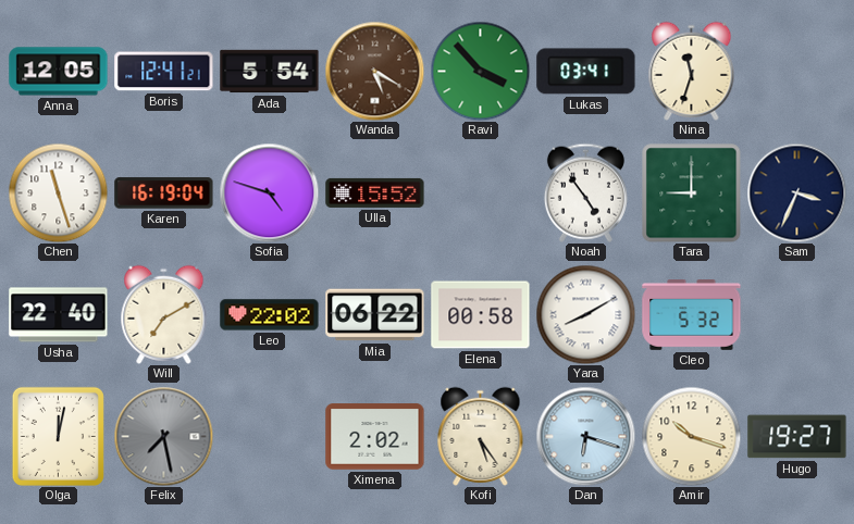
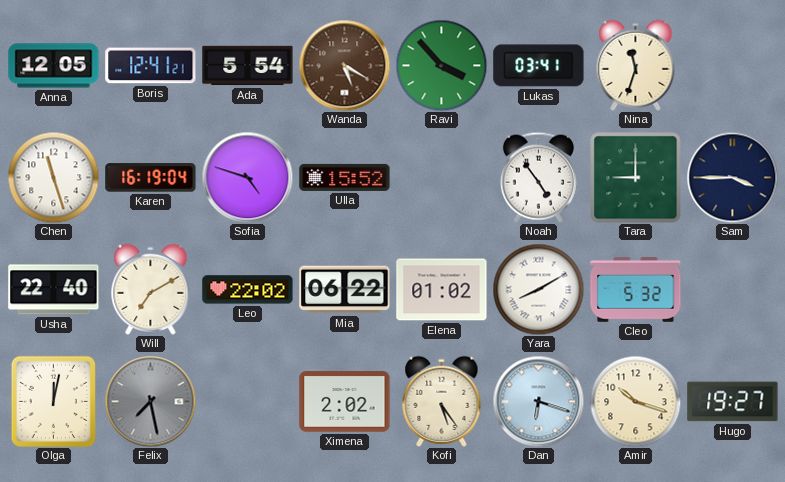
Sam: 3:34 -> 3:45 (732, 177)
Elena: 00:58 -> 01:02 (442, 290)
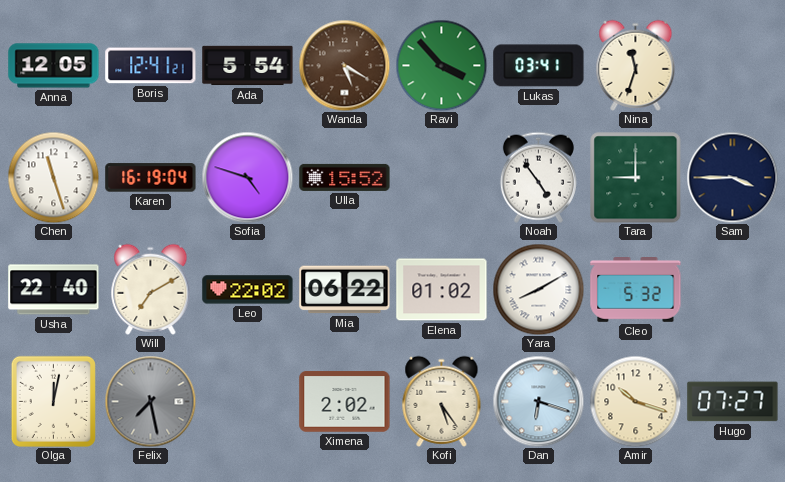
Hugo: 19:27 -> 07:27 (733, 402)
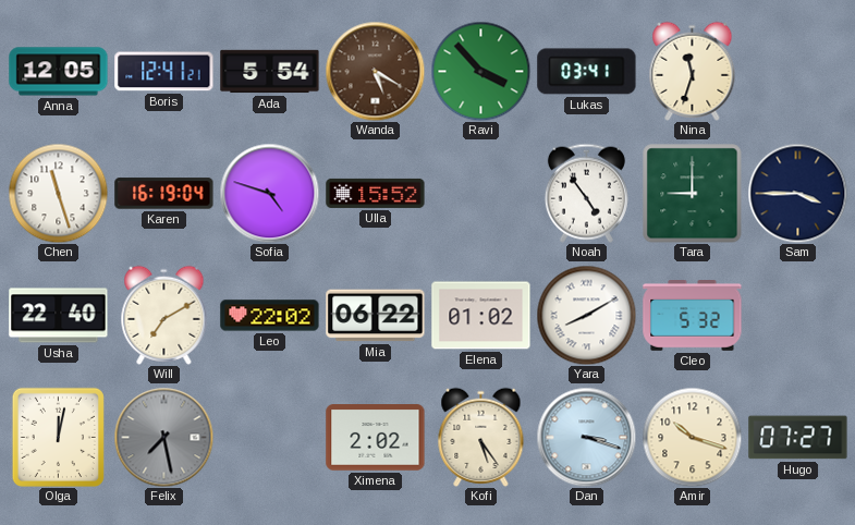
Dan: 6:18 -> 3:18 (586, 437)
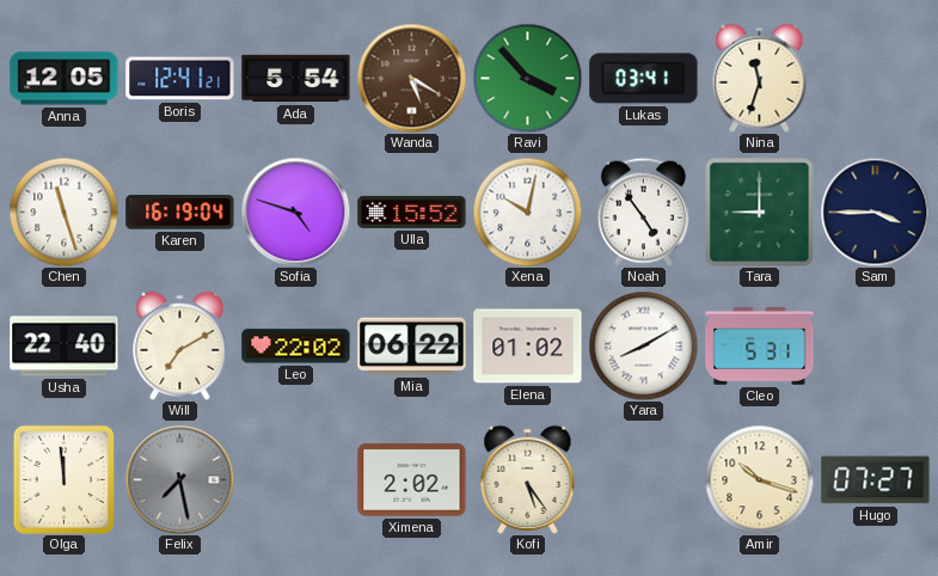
Xena: none -> 10:02 (527, 212)
Cleo: 5:32 -> 5:31 (760, 347)
Olga: 12:02 -> 11:59 (63, 479)
Dan: 3:18 -> none (586, 437)
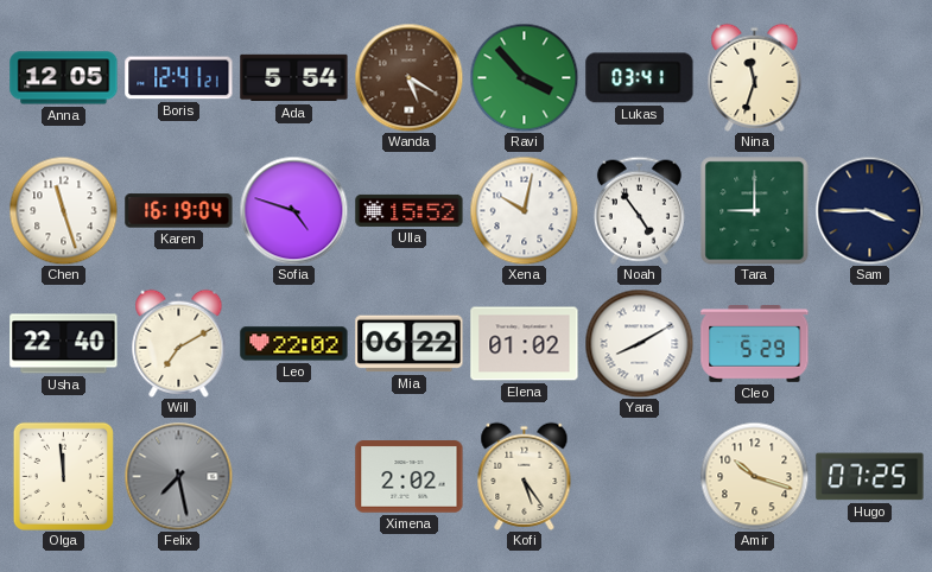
Cleo: 5:31 -> 5:29 (755, 344)
Hugo: 07:27 -> 07:25 (870, 477)
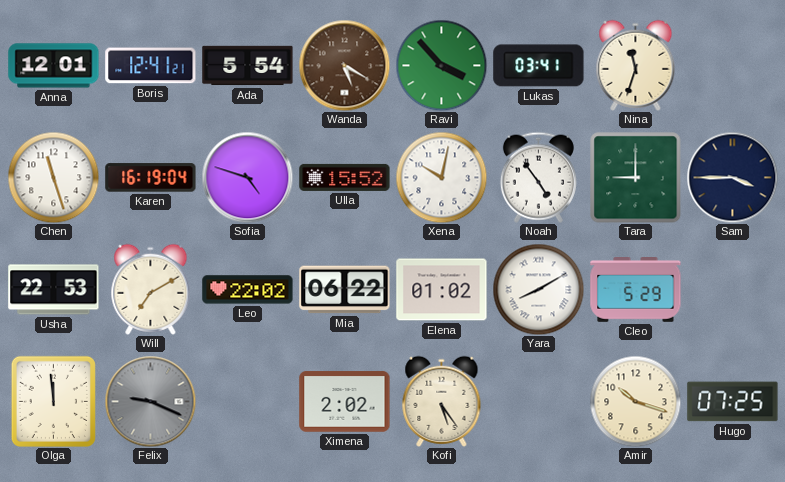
Anna: 12:05 -> 12:01 (54, 66)
Usha: 22:40 -> 22:53 (54, 290)
Felix: 7:28 -> 9:19 (150, 401)
